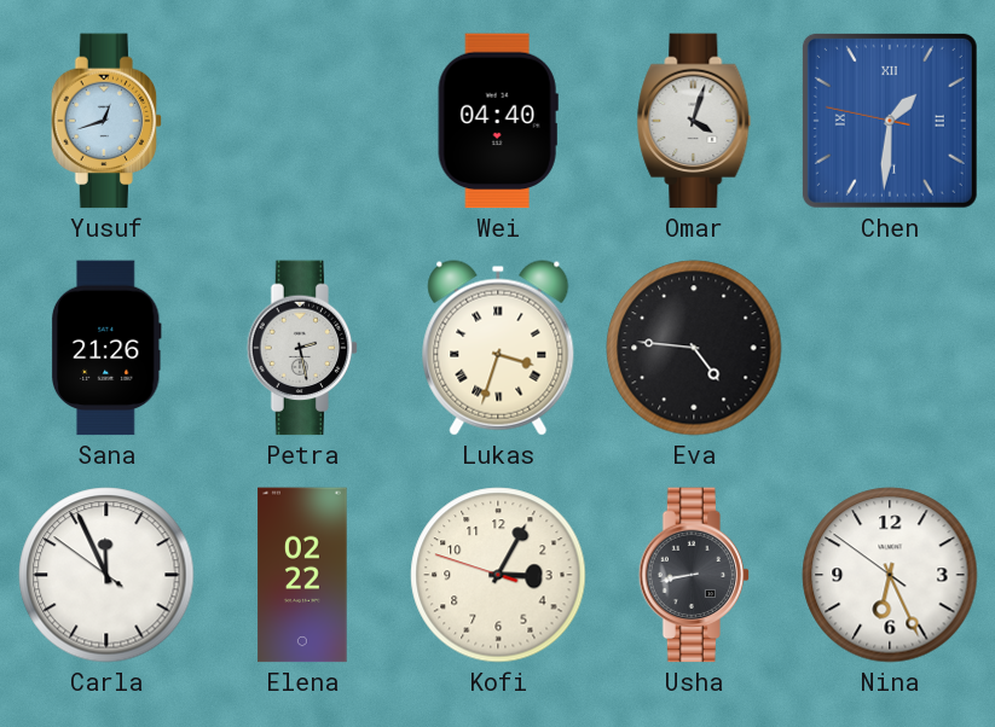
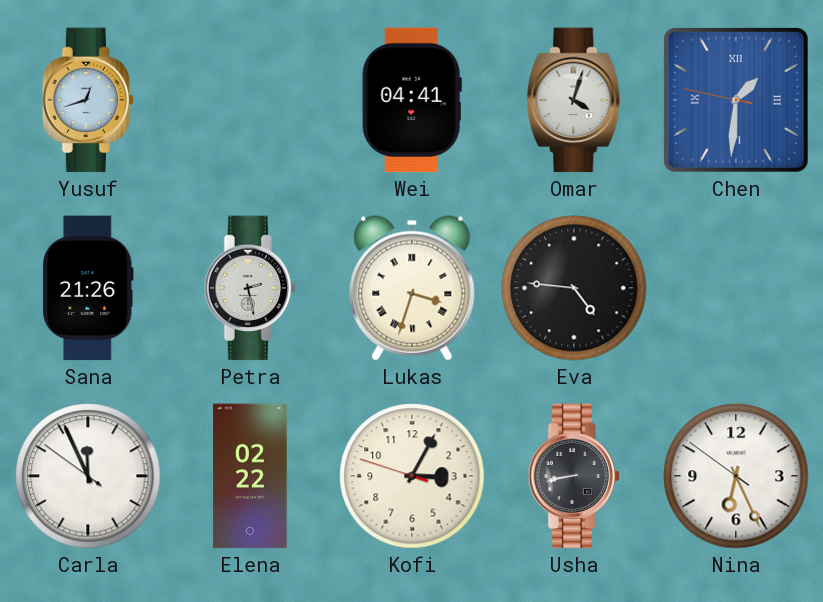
Wei: 04:40 -> 04:41 (412, 100)
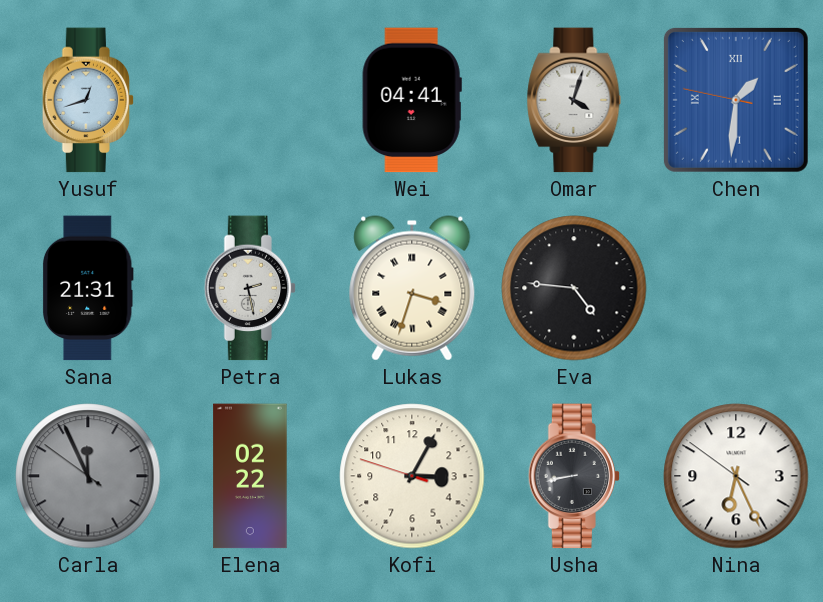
Sana: 21:26 -> 21:31 (88, 288)
Carla dial: white -> grey (88, 476)
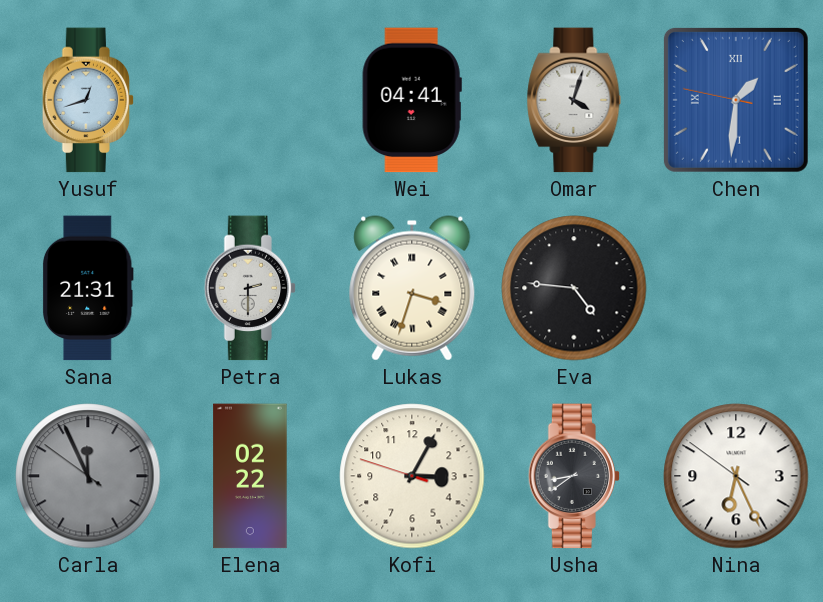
Petra: 2:28 -> 2:30 (250, 288)
Usha: 8:43 -> 8:39 (574, 476)
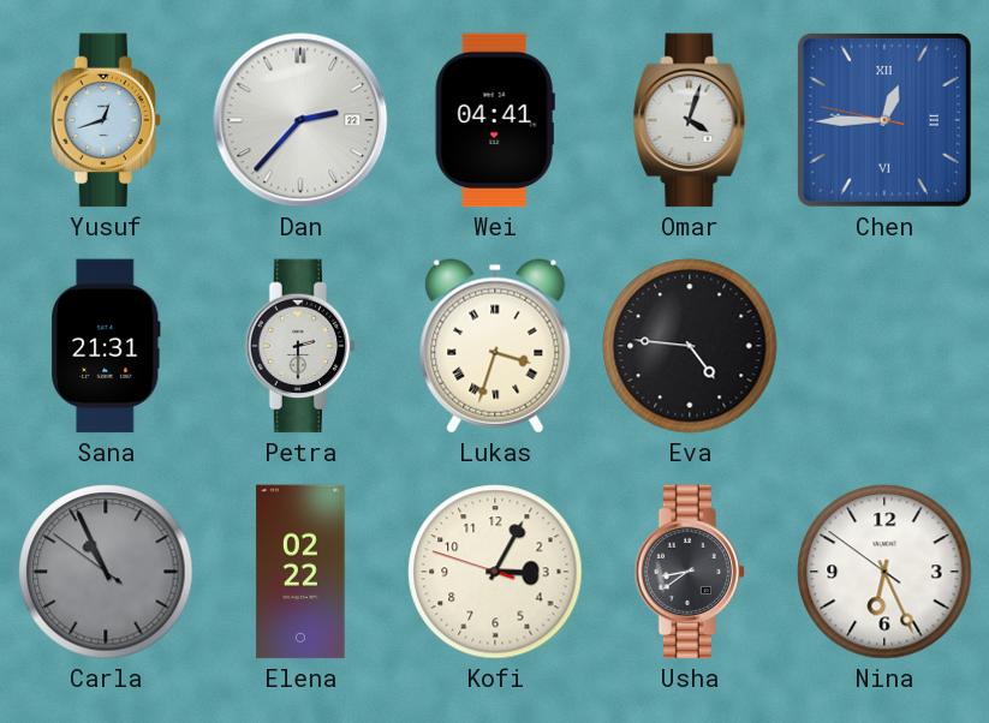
Dan: none -> 2:37 (300, 120)
Chen: 1:30 -> 12:44 (884, 120)
Carla: 11:55 -> 10:55 (106, 572)
